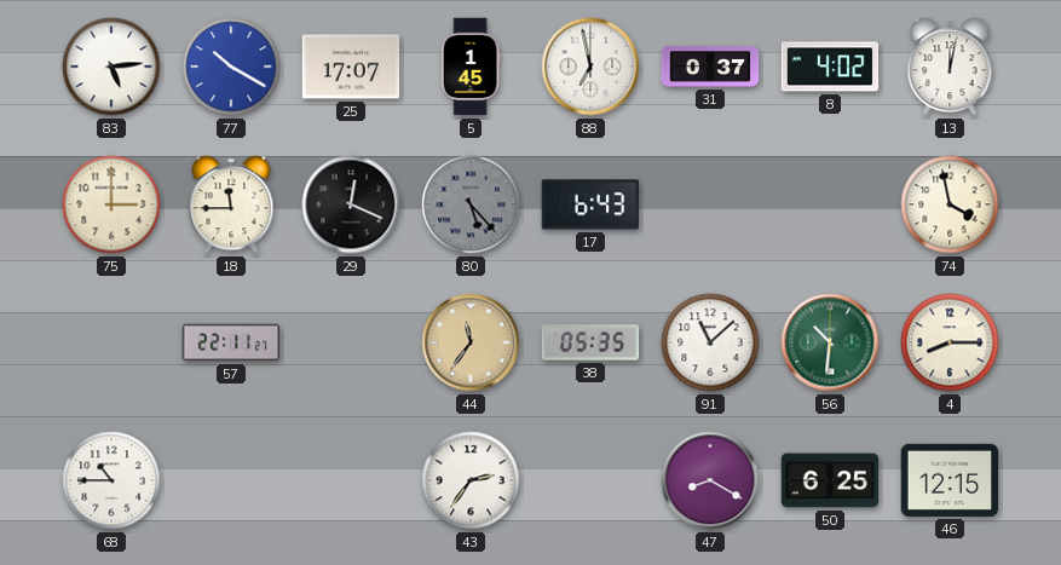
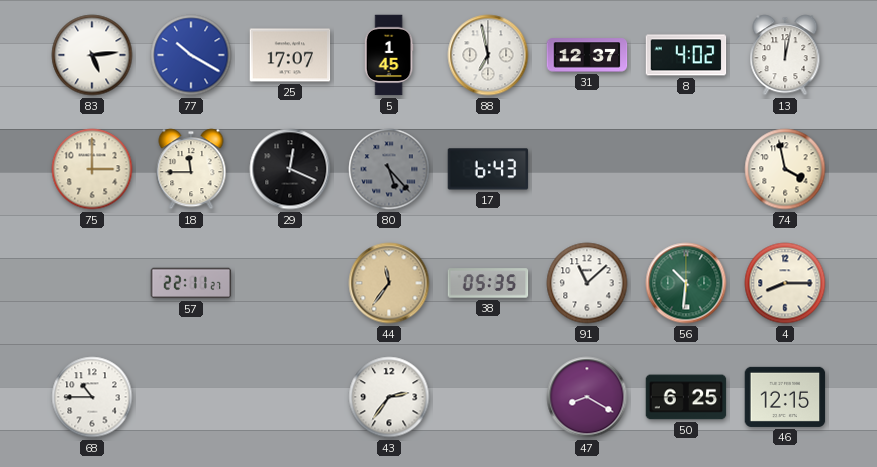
31: 0:37 -> 12:37 (587, 55)
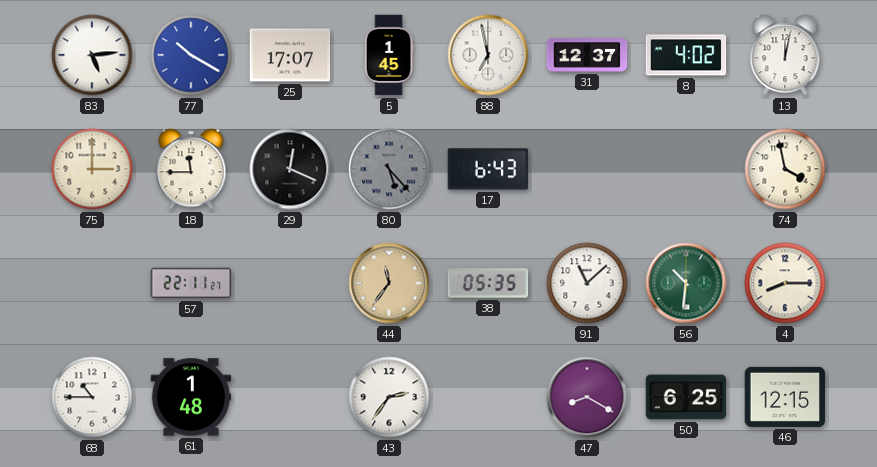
61: none -> 1:48 (191, 397)
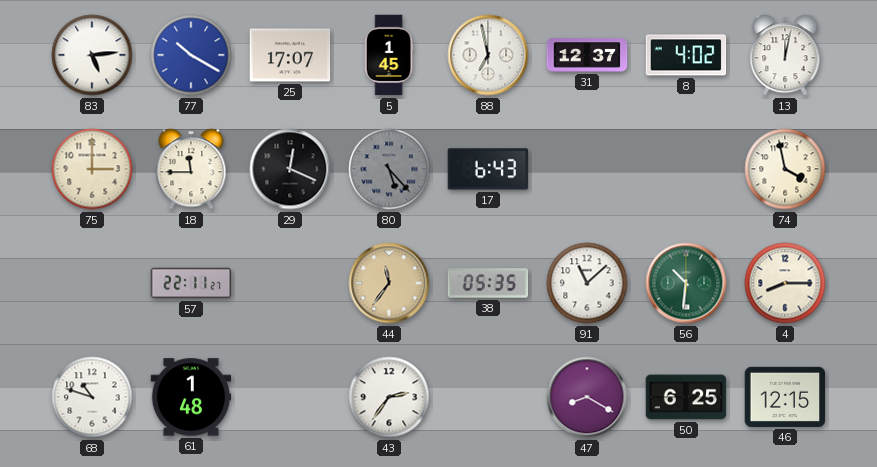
68: 10:45 -> 10:48 (92, 397)
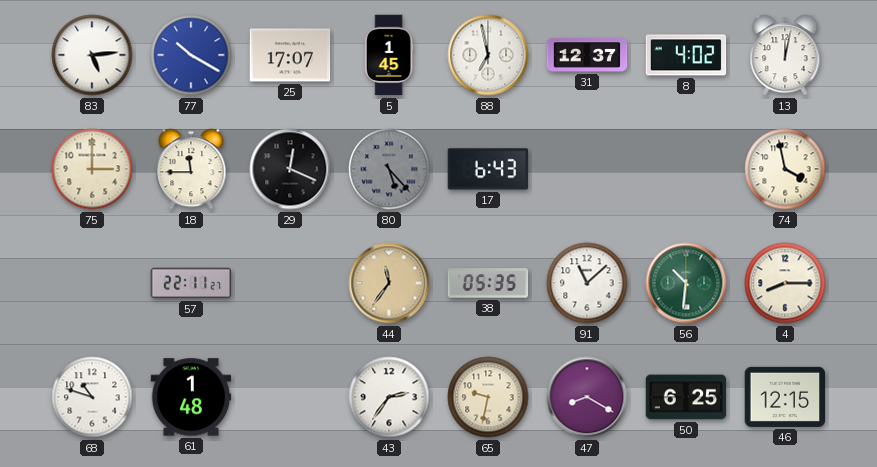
65: none -> 9:32 (488, 397)
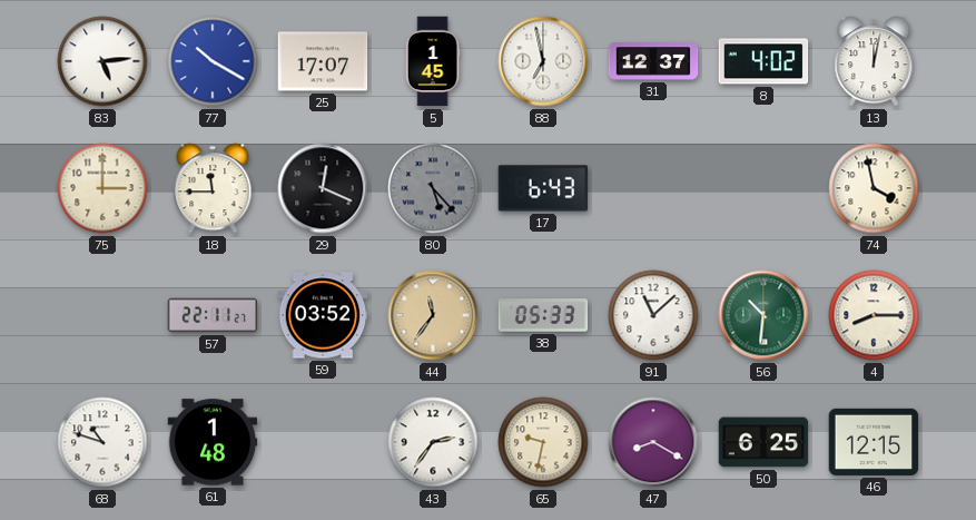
59: none -> 03:52 (323, 315)
38: 05:35 -> 05:33 (543, 315)
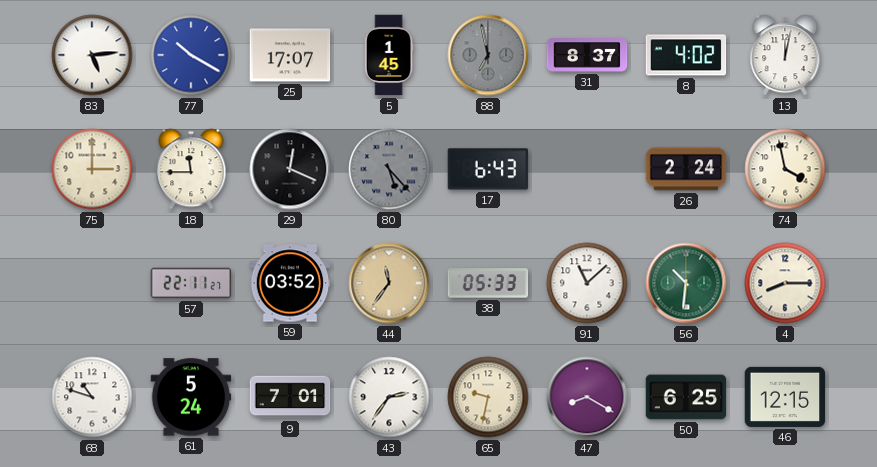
88 dial: white -> grey (488, 55)
31: 12:37 -> 8:37 (587, 55)
26: none -> 2:24 (686, 169)
61: 1:48 -> 5:24 (191, 397)
9: none -> 7:01 (290, 397)
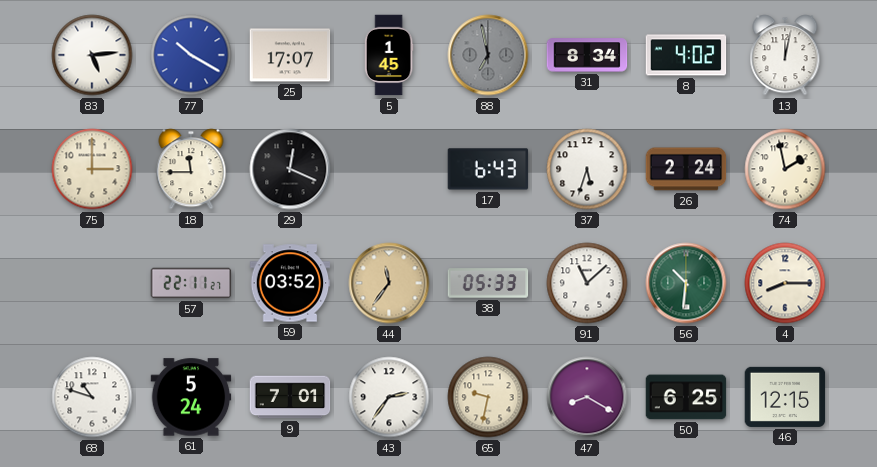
31: 8:37 -> 8:34 (587, 55)
80: 5:23 -> none (389, 169)
37: none -> 5:33 (587, 169)
74: 3:58 -> 1:58 (785, 169)
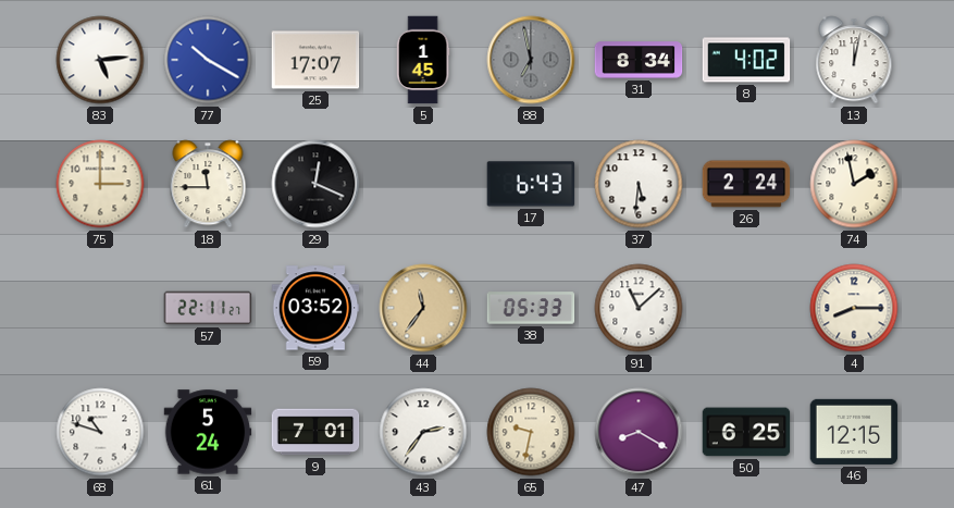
37: 5:33 -> 5:31 (639, 184)
56: 10:31 -> none (686, 283)
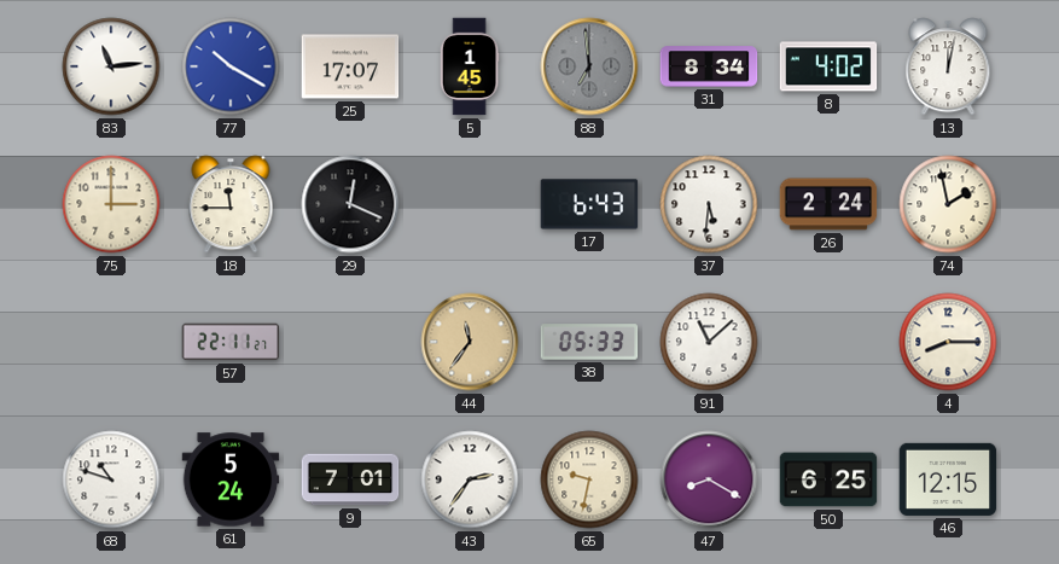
83: 5:14 -> 11:14 (111, 66)
88: 6:58 -> 6:59 (589, 66)
59: 03:52 -> none (315, 308)
